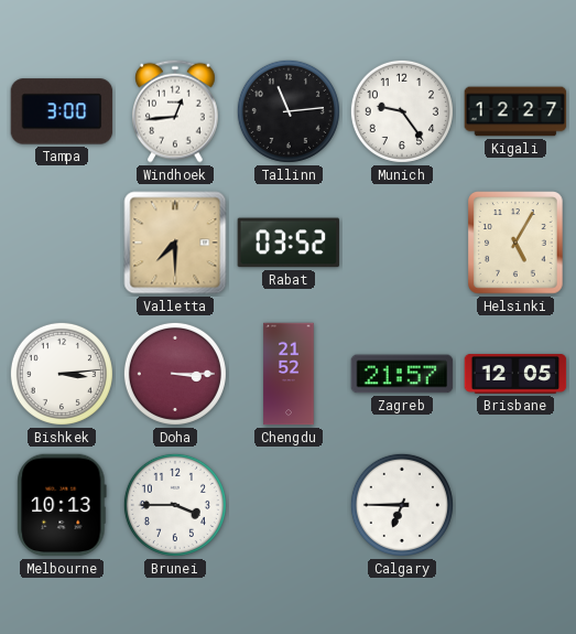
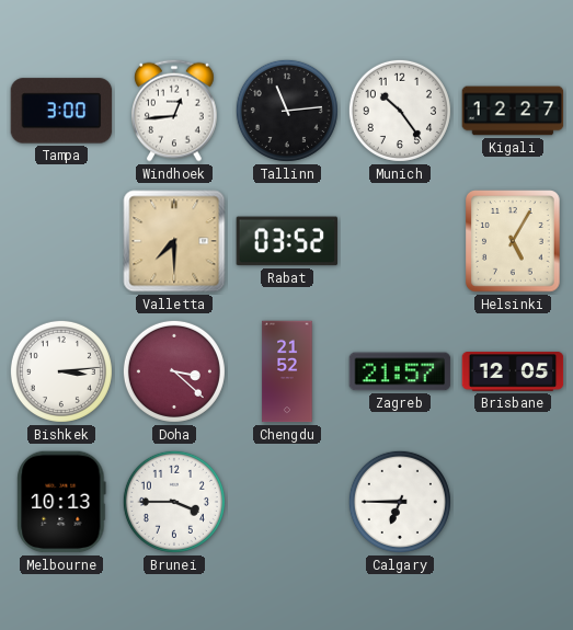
Munich: 9:24 -> 10:24 (400, 111)
Doha: 3:15 -> 3:22 (174, 371)
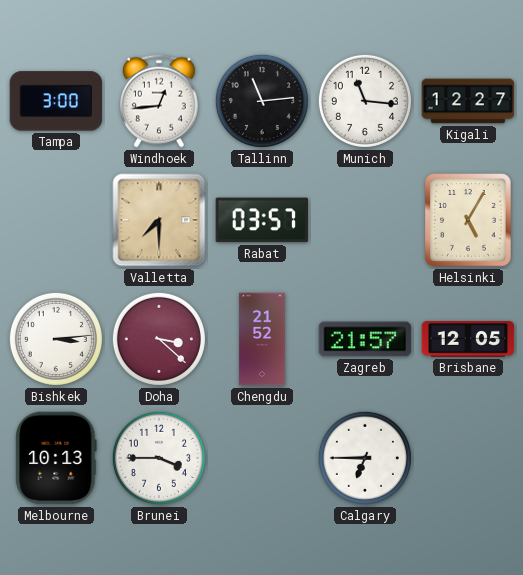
Munich: 10:24 -> 11:16 (365, 101)
Rabat: 03:52 -> 03:57 (262, 220)
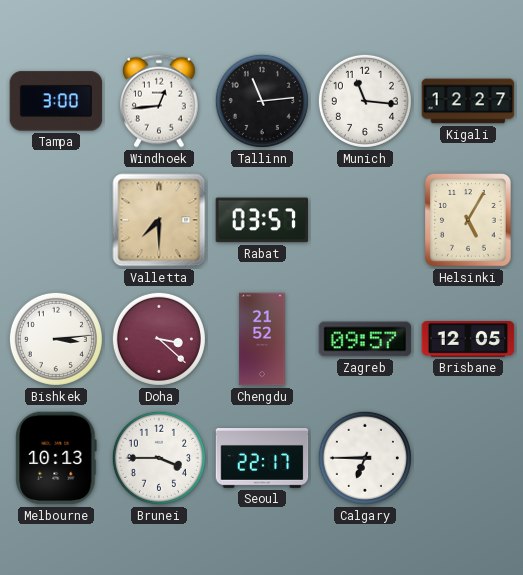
Zagreb: 21:57 -> 09:57 (365, 339)
Seoul: none -> 22:17 (262, 459)
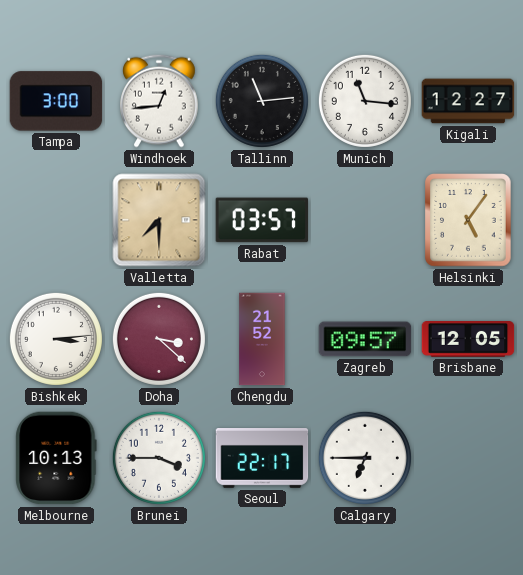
Helsinki: 5:05 -> 5:06 (468, 220)
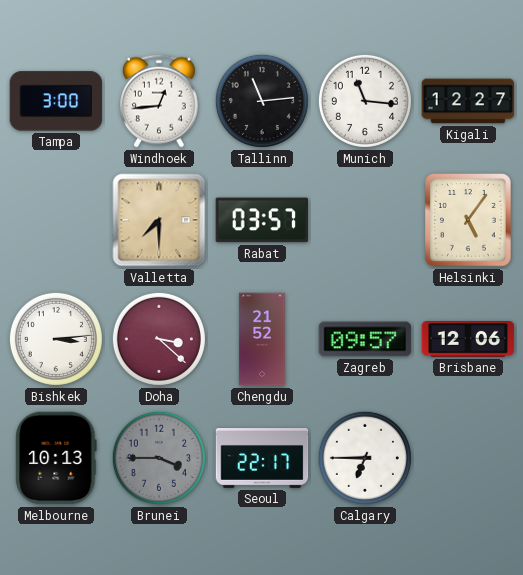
Brisbane: 12:05 -> 12:06 (468, 340)
Brunei dial: white -> grey (159, 458)
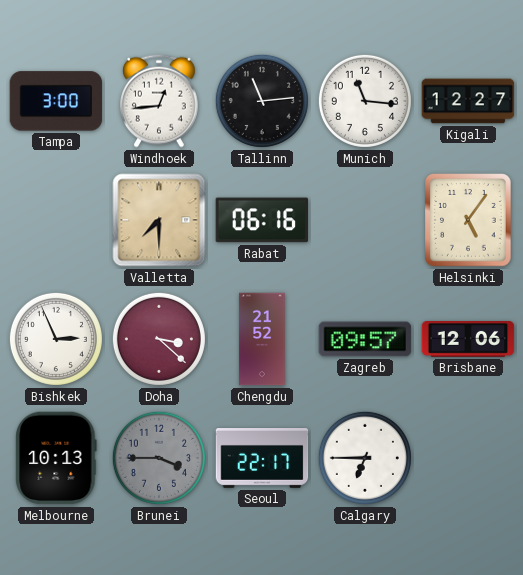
Rabat: 03:57 -> 06:16 (262, 220)
Bishkek: 3:14 -> 2:56 (56, 339)
